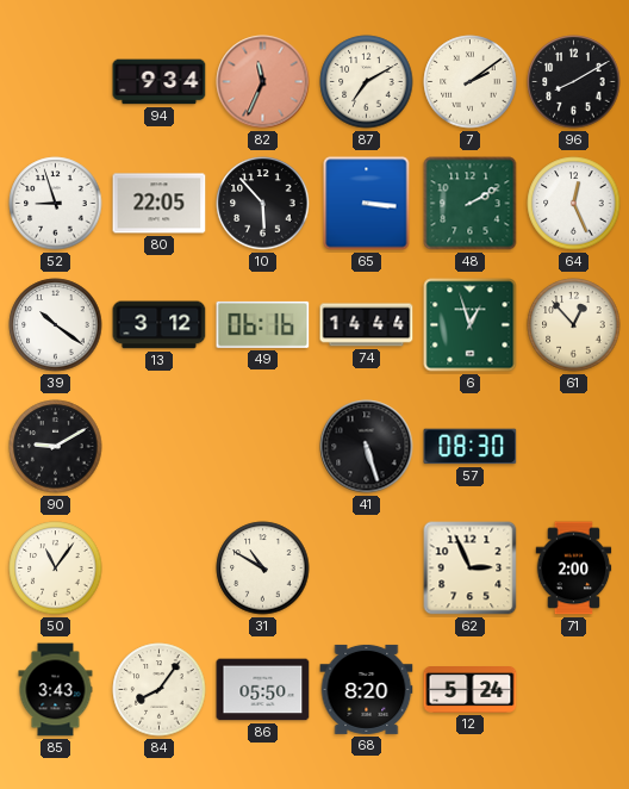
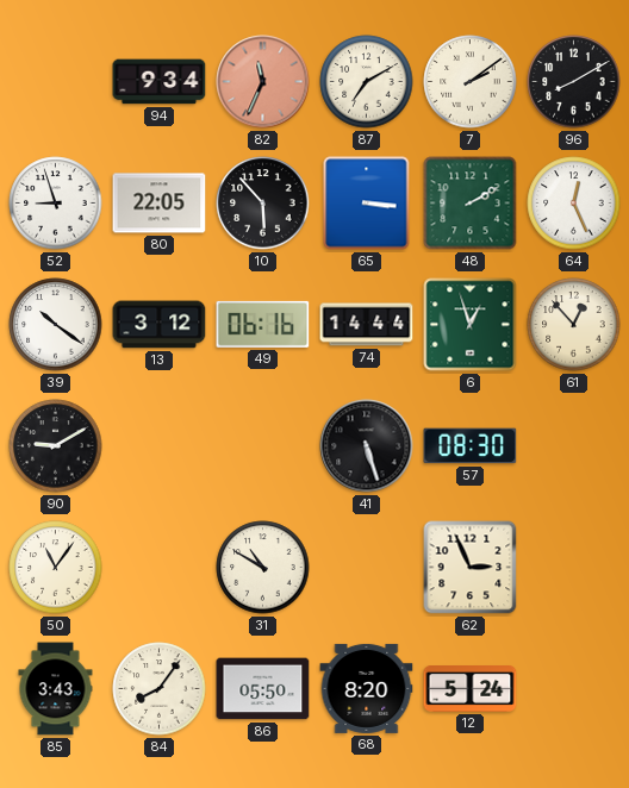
71: 2:00 -> none (574, 569)
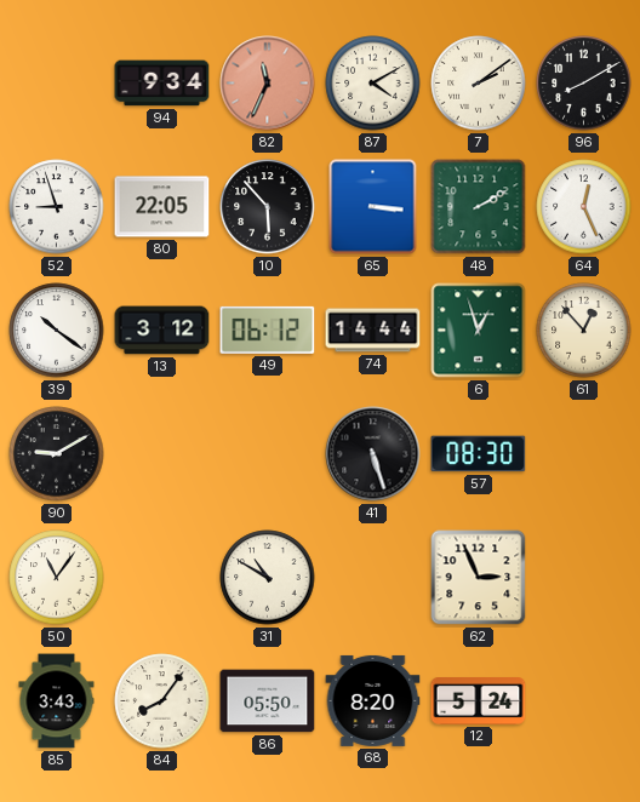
87: 7:10 -> 4:10 (373, 84)
49: 06:16 -> 06:12 (268, 330)
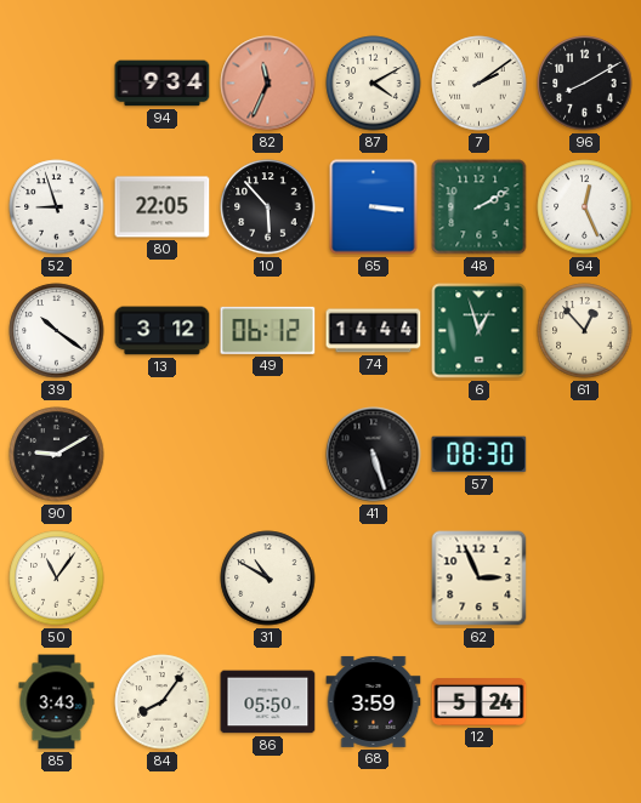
68: 8:20 -> 3:59 (374, 701)
